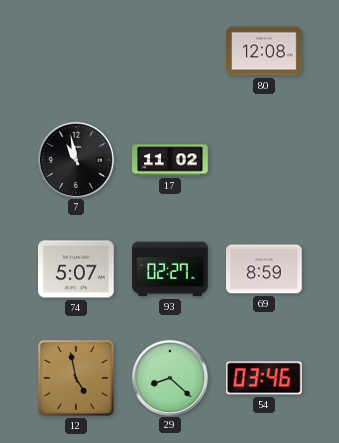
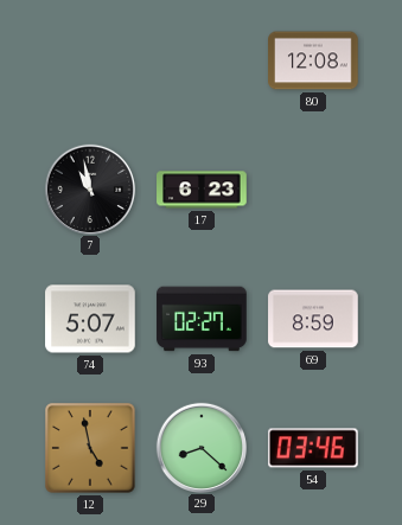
17: 11:02 -> 6:23 (202, 190)
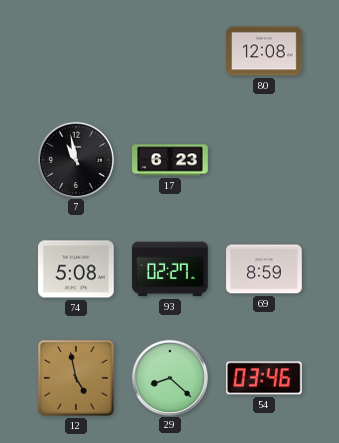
74: 5:07 -> 5:08 (76, 269)
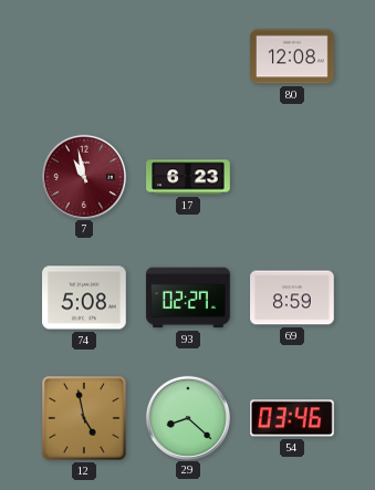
7 dial: black -> burgundy (83, 176)
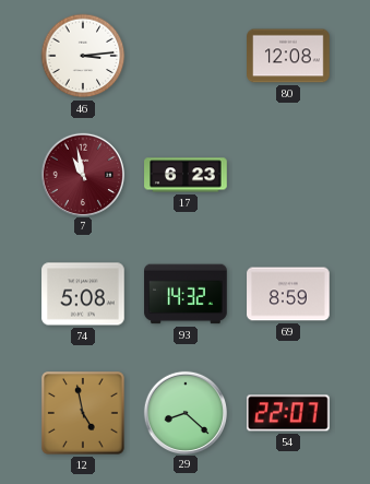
46: none -> 3:14 (83, 56)
93: 02:27 -> 14:32 (186, 294)
54: 03:46 -> 22:07 (289, 413)
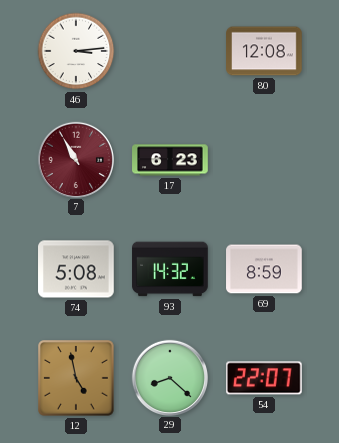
7: 10:58 -> 10:55 (75, 159)
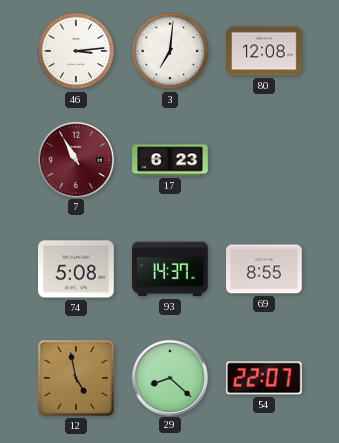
3: none -> 7:01 (170, 51)
93: 14:32 -> 14:37 (170, 269)
69: 8:59 -> 8:55 (264, 269)
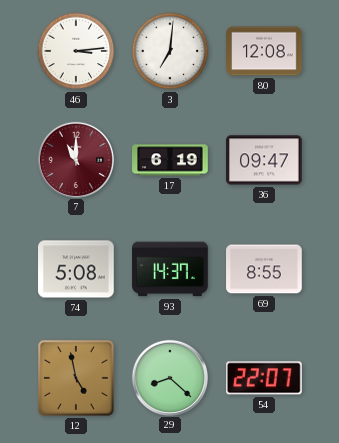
7: 10:55 -> 11:00 (75, 159)
17: 6:23 -> 6:19 (170, 160)
36: none -> 09:47 (264, 160)
